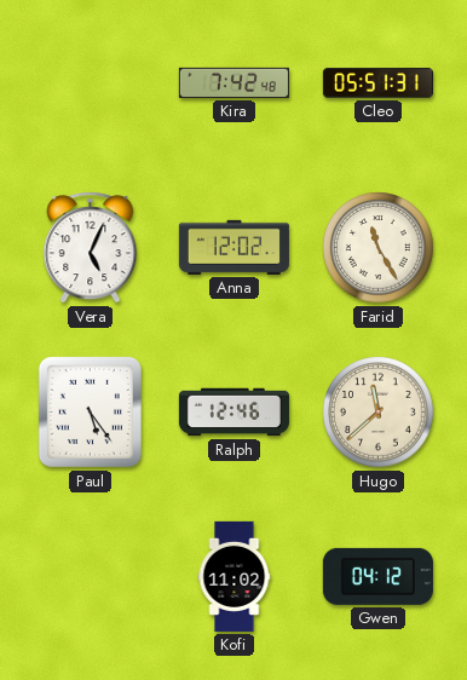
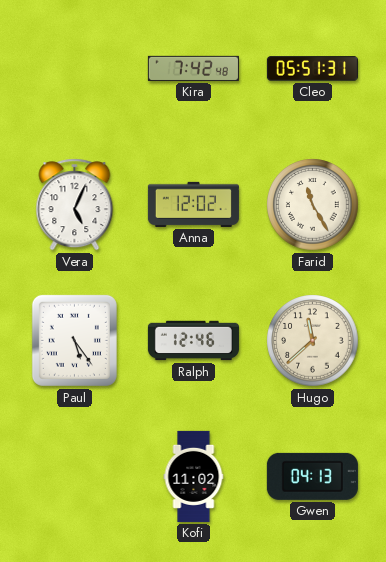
Gwen: 04:12 -> 04:13 (312, 476)
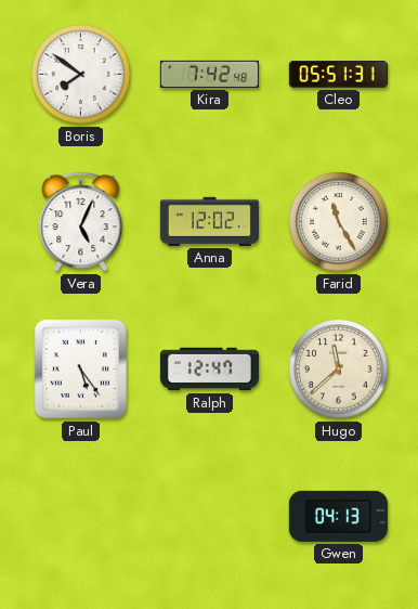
Boris: none -> 7:51 (81, 75)
Ralph: 12:46 -> 12:47 (209, 370)
Kofi: 11:02 -> none (194, 476)
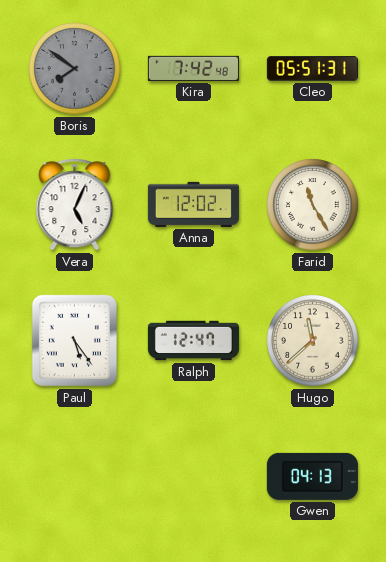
Boris dial: white -> grey (75, 69)
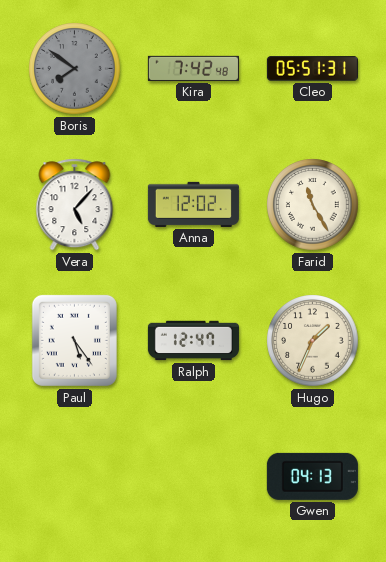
Vera: 5:04 -> 5:07 (75, 205)
Hugo: 11:38 -> 1:34 (313, 341)
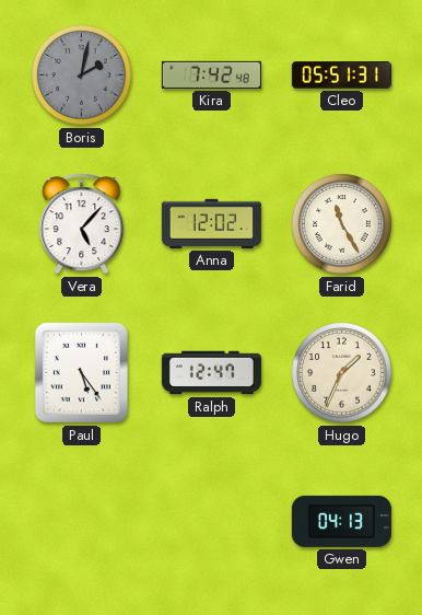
Boris: 7:51 -> 2:02 (82, 76)
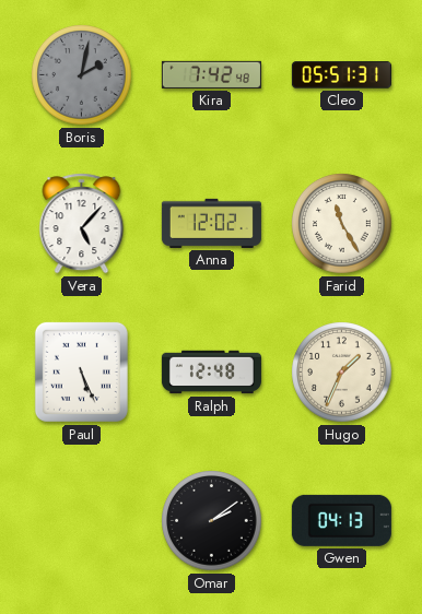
Paul: 5:24 -> 5:26 (81, 371)
Ralph: 12:47 -> 12:48 (211, 373)
Omar: none -> 2:09 (212, 521)
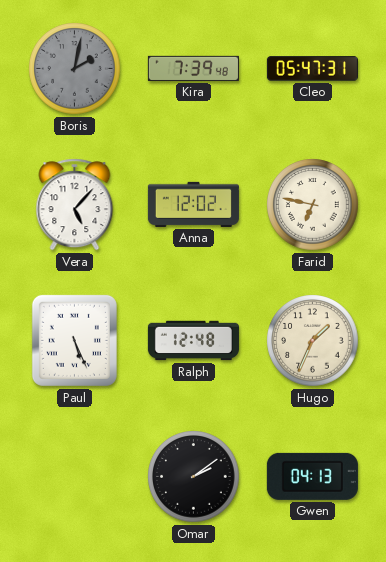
Kira: 7:42 -> 7:39 (193, 68)
Cleo: 05:51 -> 05:47 (312, 69)
Farid: 11:25 -> 6:47 (313, 205)
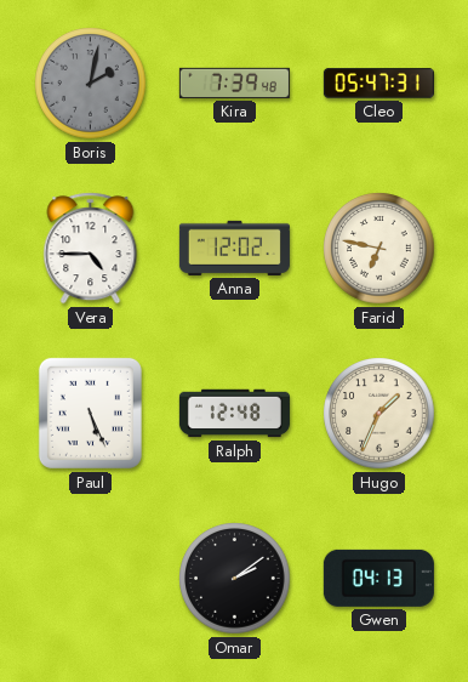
Vera: 5:07 -> 4:45 (91, 249)
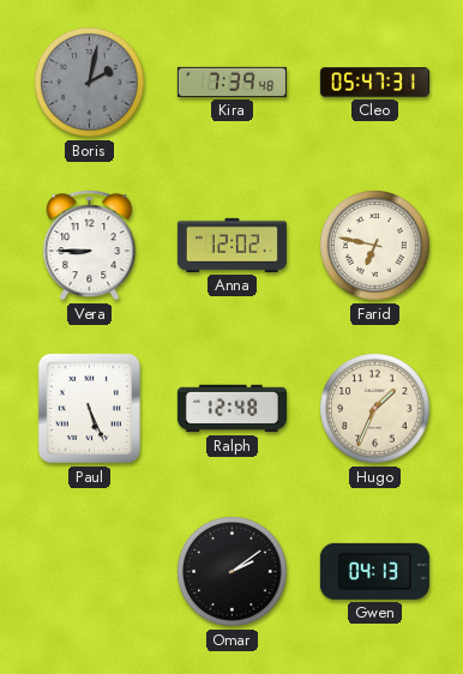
Vera: 4:45 -> 8:45 (90, 246)
